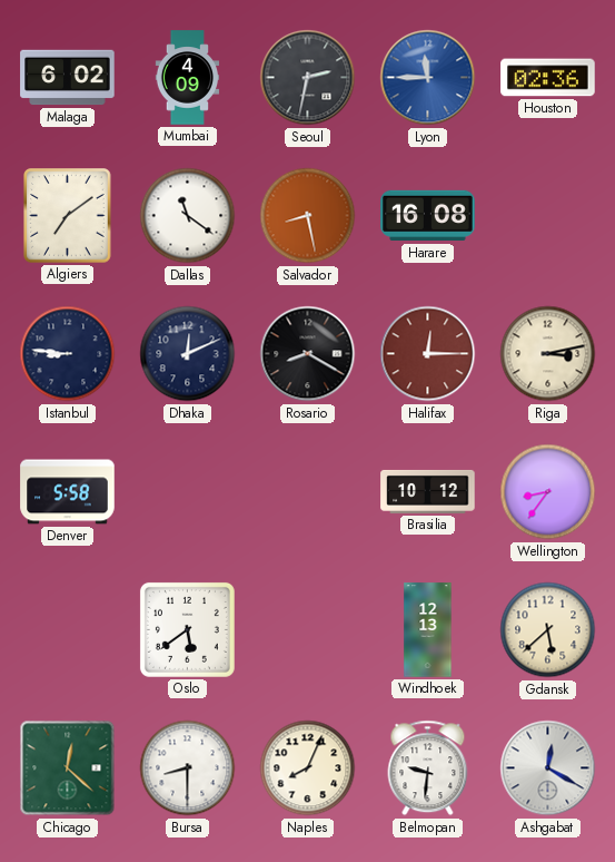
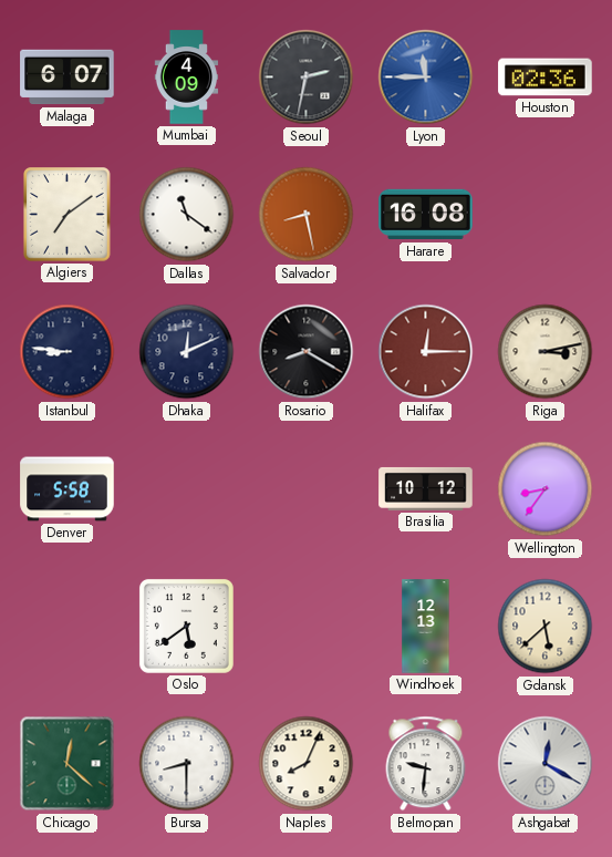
Malaga: 6:02 -> 6:07 (68, 78)
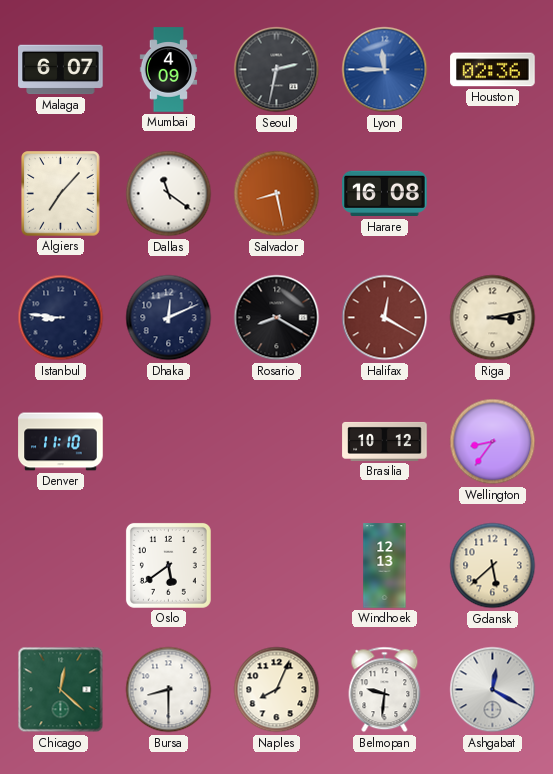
Algiers: 7:09 -> 7:07 (61, 194)
Halifax: 12:15 -> 12:20 (385, 318)
Denver: 5:58 -> 11:10 (61, 442)
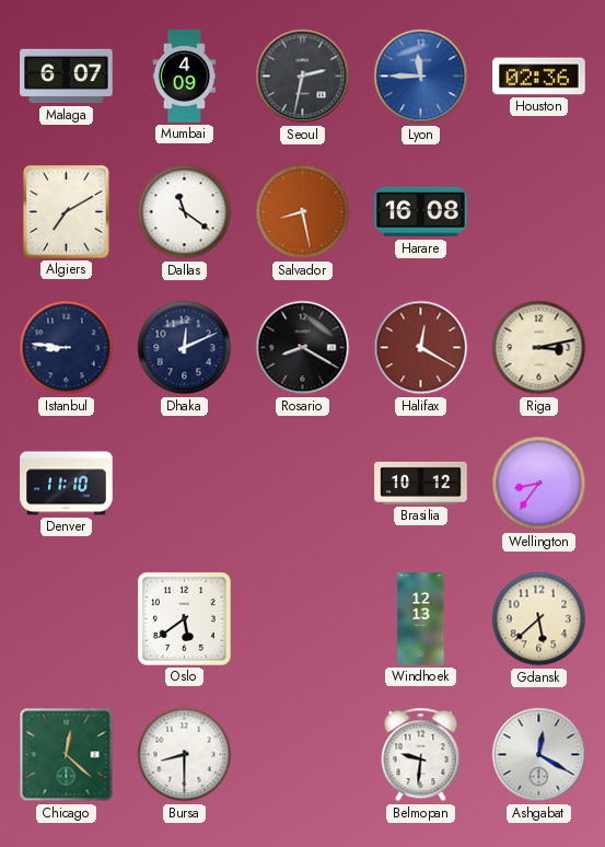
Algiers: 7:07 -> 7:10 (67, 212)
Naples: 8:04 -> none (277, 690)
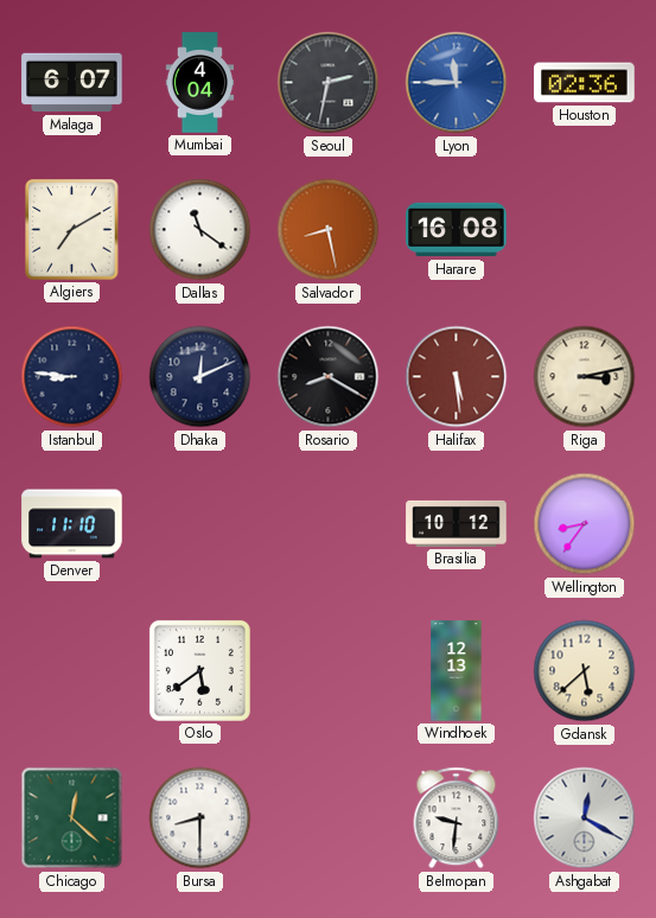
Mumbai: 4:09 -> 4:04 (200, 83)
Halifax: 12:20 -> 5:29 (457, 377)
